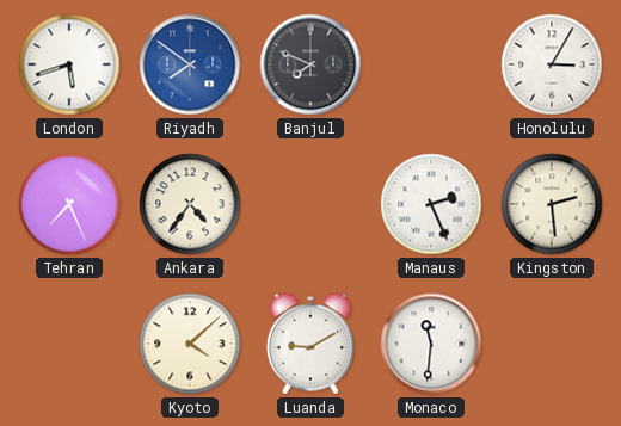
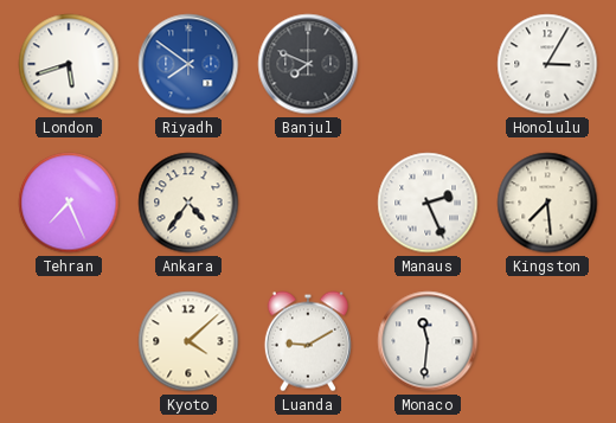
Kingston: 2:29 -> 7:29 (547, 203)
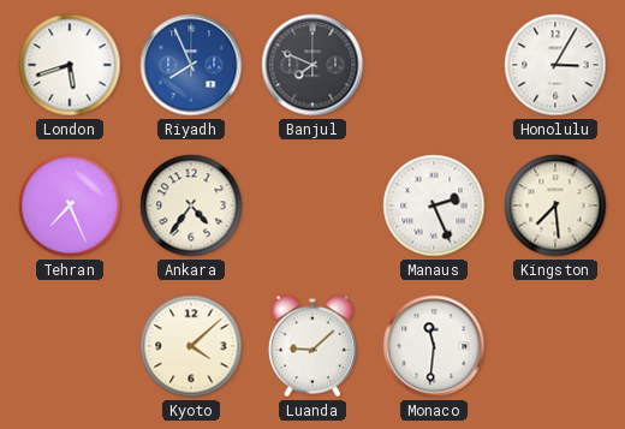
Riyadh: 7:51 -> 7:56 (191, 65)
Luanda: 9:10 -> 9:08 (312, 346)
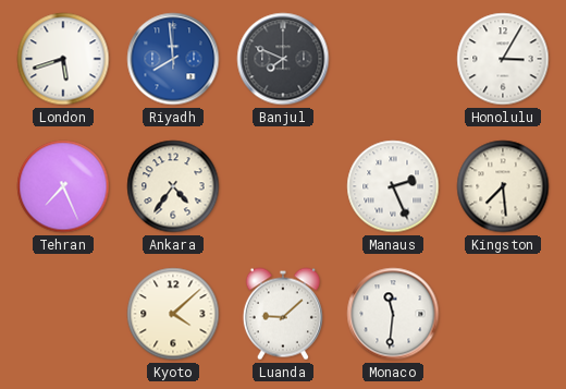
Riyadh: 7:56 -> 7:59 (173, 59)
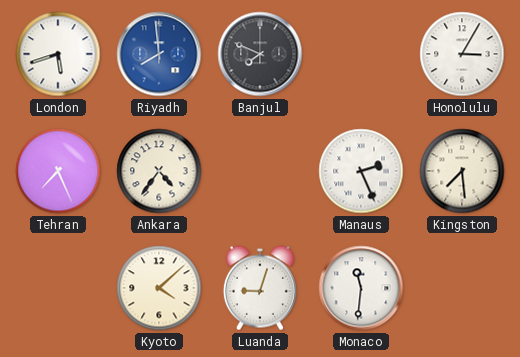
Luanda: 9:08 -> 9:03 (260, 288)
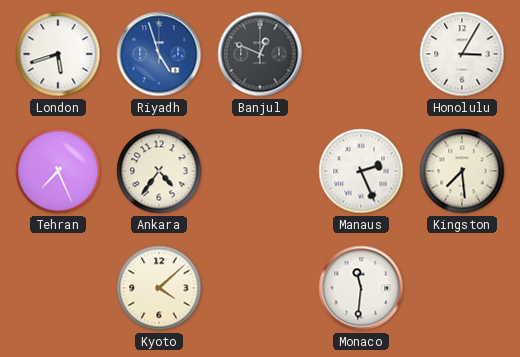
Riyadh: 7:59 -> 4:57 (159, 54)
Banjul: 7:49 -> 12:49 (260, 54)
Luanda: 9:03 -> none (260, 288)
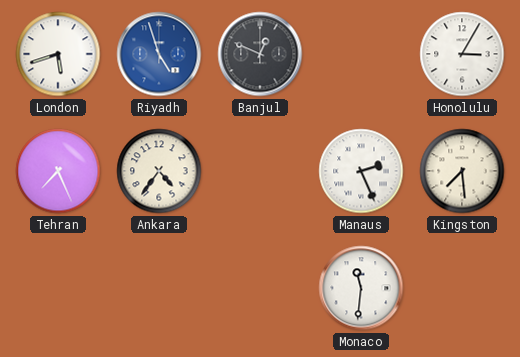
Kyoto: 4:08 -> none (159, 288)
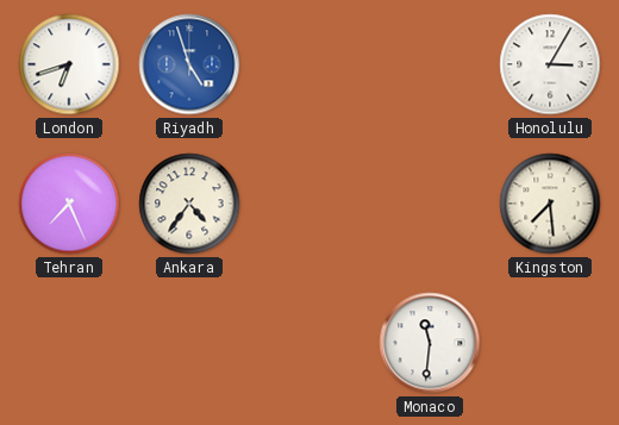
London: 5:42 -> 6:42 (69, 64)
Banjul: 12:49 -> none (260, 54)
Manaus: 2:26 -> none (361, 171)
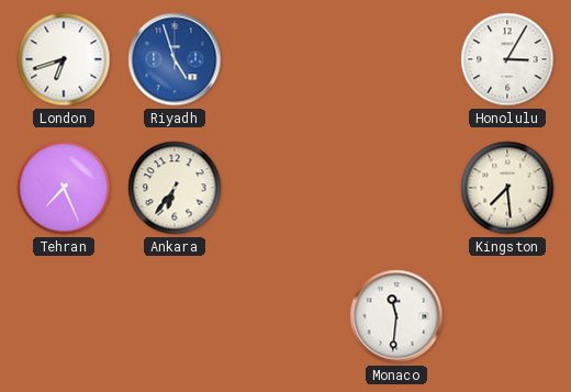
Ankara: 4:36 -> 6:36 (175, 188)
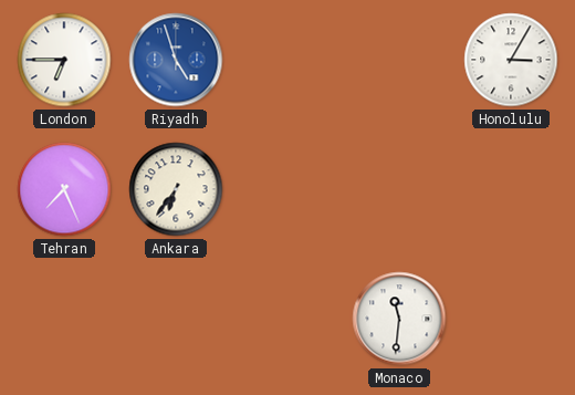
London: 6:42 -> 6:45 (64, 60)
Kingston: 7:29 -> none (507, 188)
